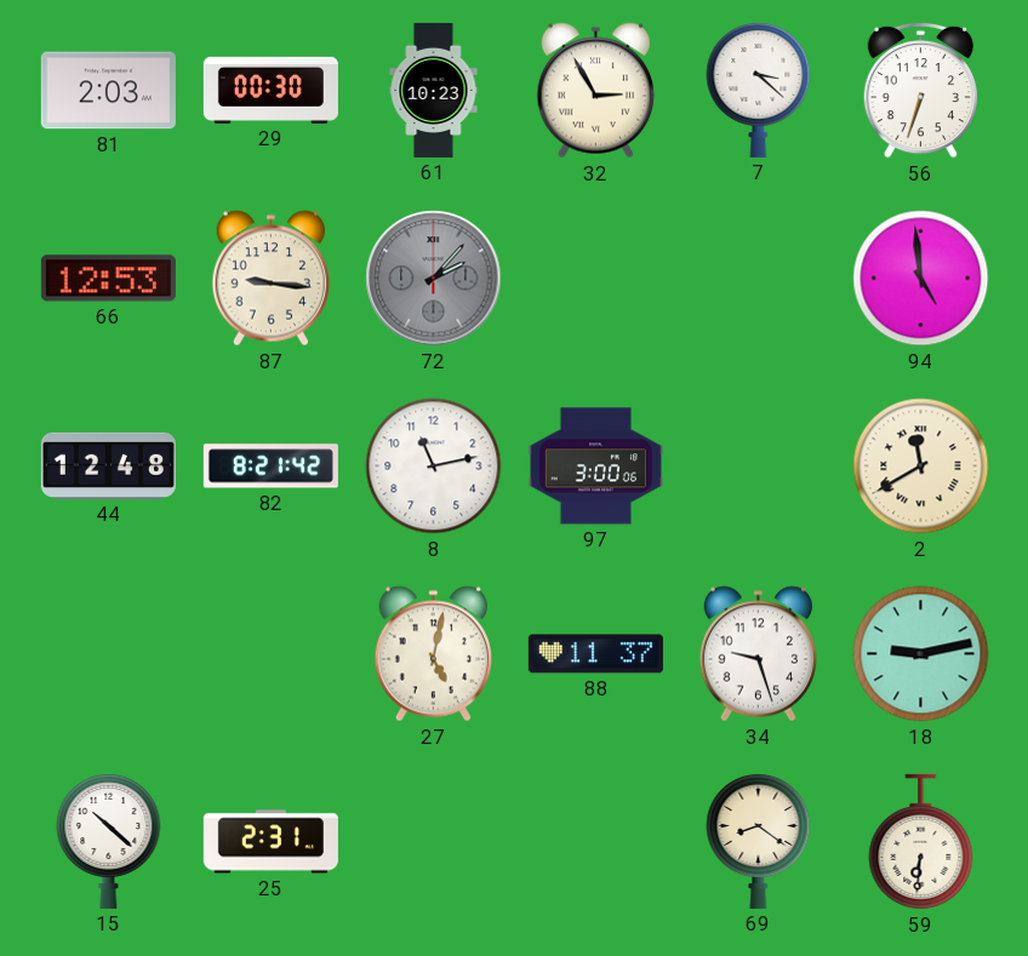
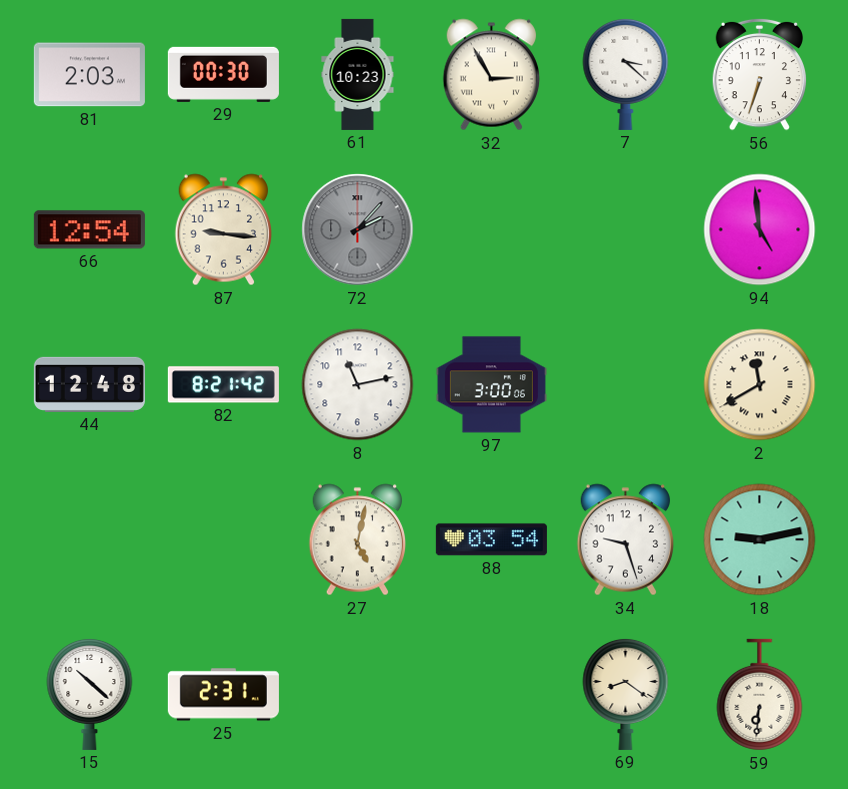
66: 12:53 -> 12:54 (89, 230)
88: 11:37 -> 03:54 (491, 540)
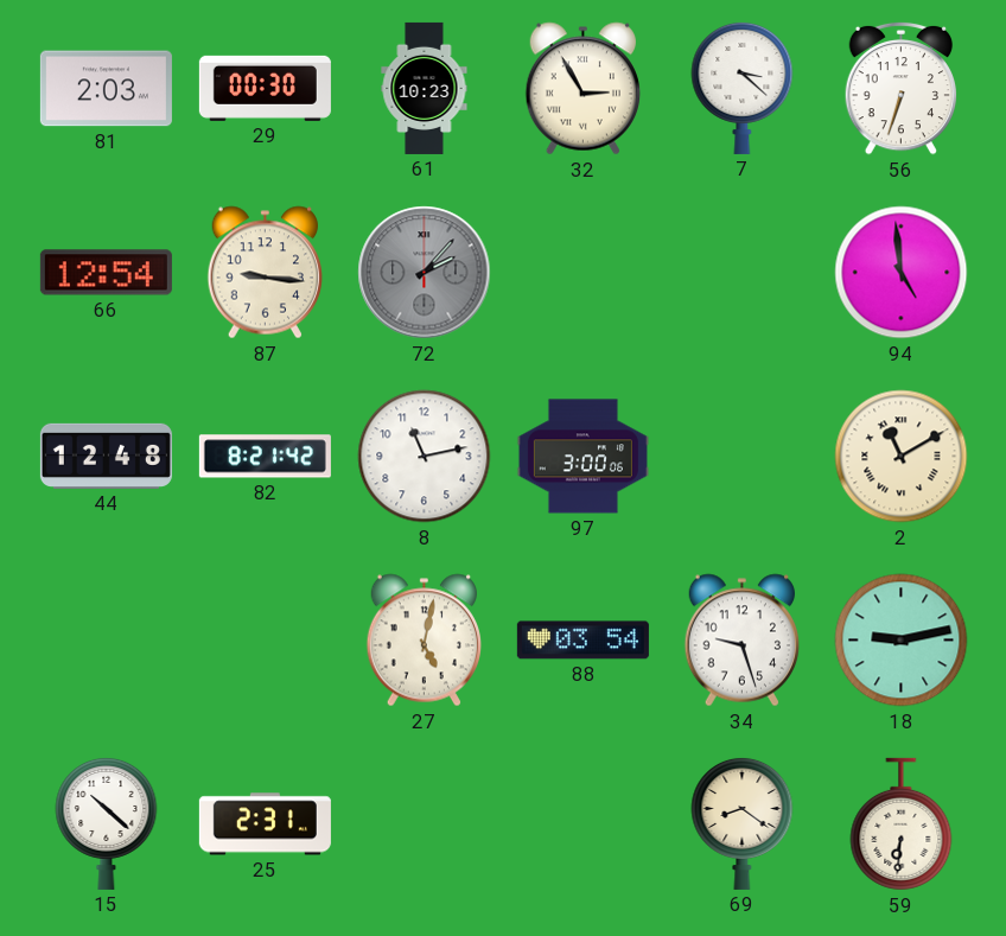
2: 11:40 -> 11:10 (902, 457)
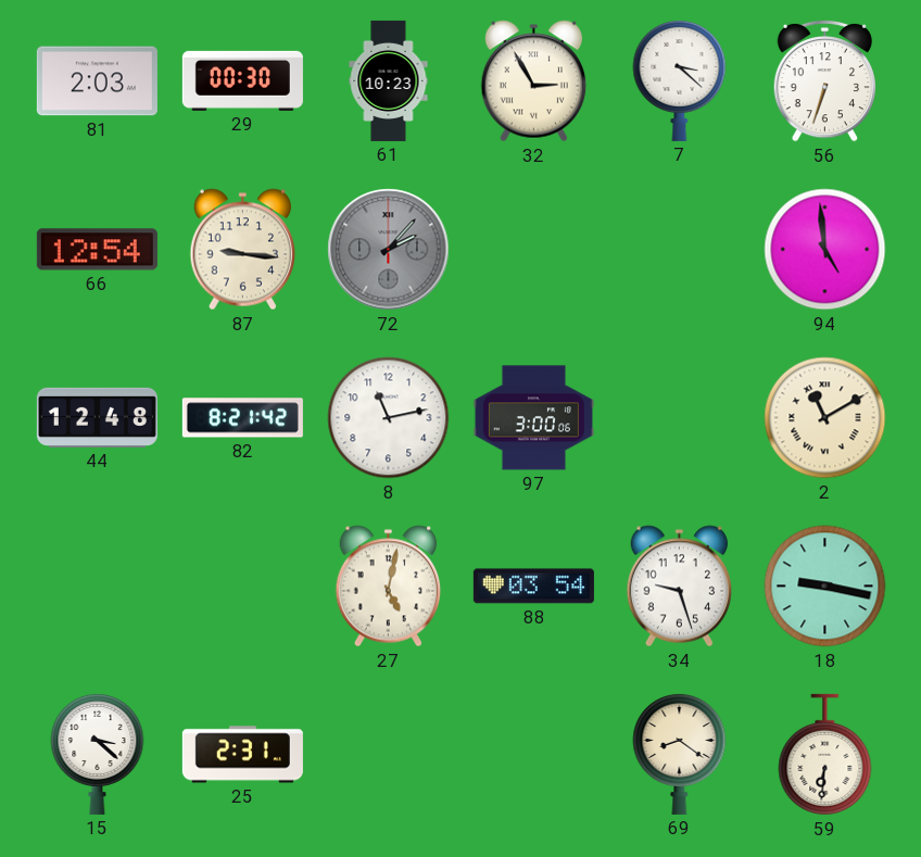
18: 9:13 -> 9:17 (825, 587)
15: 10:22 -> 3:22 (98, 754)
